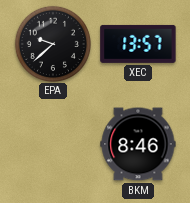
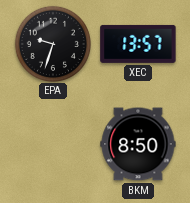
EPA: 9:38 -> 9:33 (52, 43)
BKM: 8:46 -> 8:50 (138, 144)
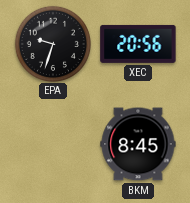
XEC: 13:57 -> 20:56 (138, 44)
BKM: 8:50 -> 8:45 (138, 144)
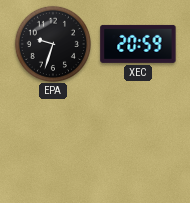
XEC: 20:56 -> 20:59 (138, 44)
BKM: 8:45 -> none (138, 144)
